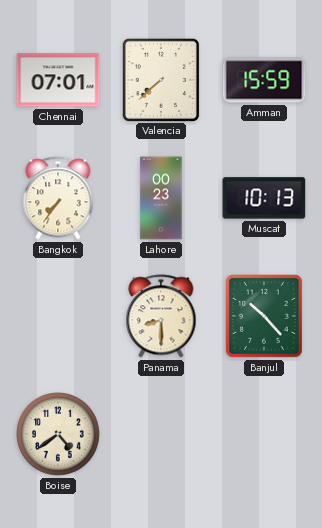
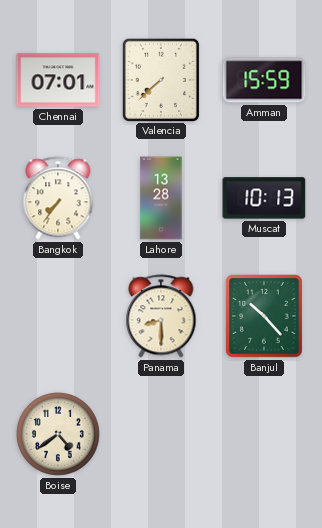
Lahore: 00:23 -> 13:28 (161, 198)
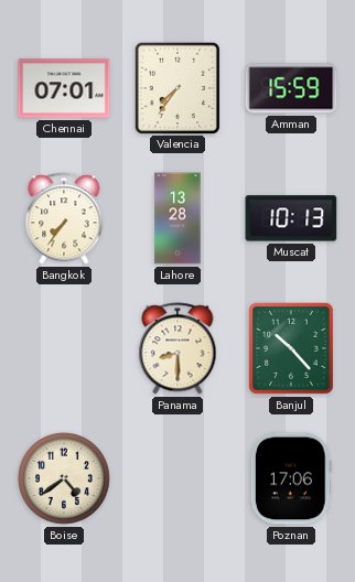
Valencia: 7:38 -> 7:36 (176, 87)
Poznan: none -> 17:06 (291, 478)
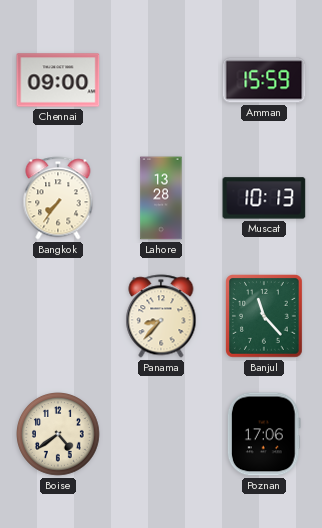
Chennai: 07:01 -> 09:00 (58, 80)
Valencia: 7:36 -> none (176, 87)
Panama: 8:30 -> 8:37 (161, 316)
Banjul: 10:23 -> 11:23 (265, 317)
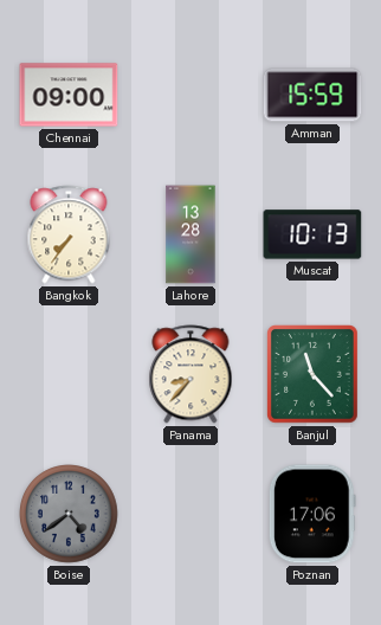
Boise dial: cream -> grey (70, 515)
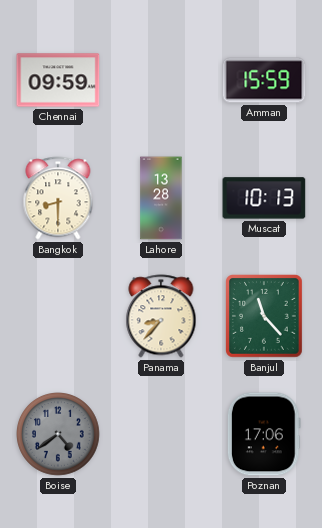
Chennai: 09:00 -> 09:59 (58, 80)
Bangkok: 7:36 -> 8:30 (58, 198)
